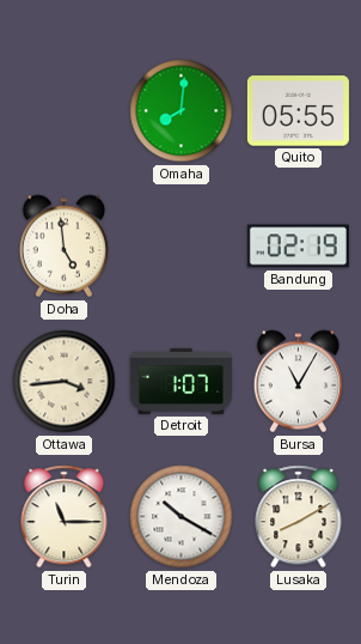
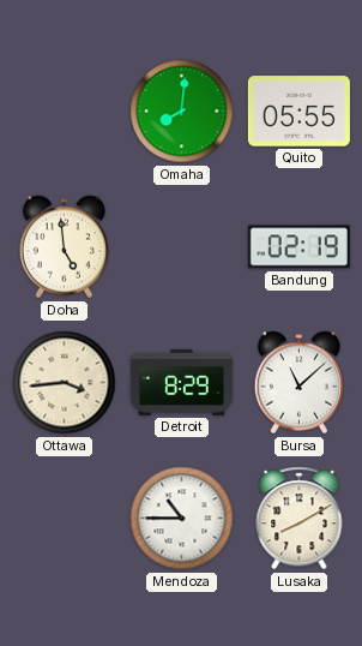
Detroit: 1:07 -> 8:29 (181, 382)
Bursa: 11:05 -> 11:08 (298, 383)
Turin: 11:15 -> none (65, 517)
Mendoza: 10:20 -> 10:45 (182, 519)
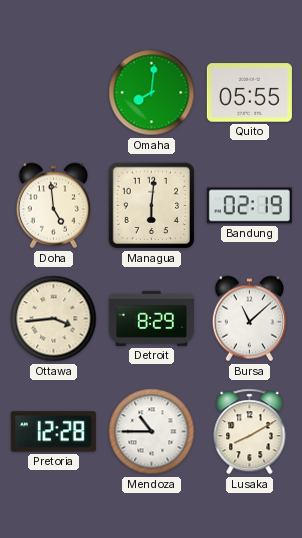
Managua: none -> 6:01 (152, 206)
Pretoria: none -> 12:28 (53, 432)
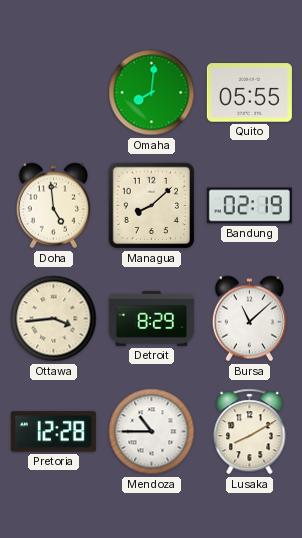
Managua: 6:01 -> 8:08 (152, 206)
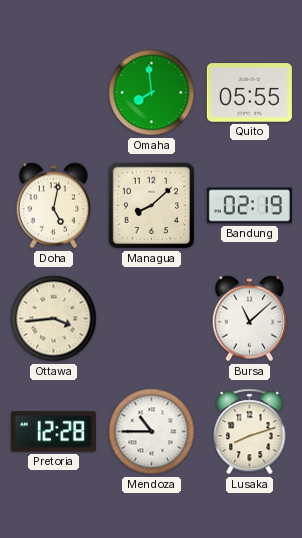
Omaha: 8:01 -> 7:59 (152, 93)
Doha: 4:59 -> 5:02 (53, 206)
Detroit: 8:29 -> none (151, 318)
Lusaka: 8:10 -> 8:12 (250, 432)
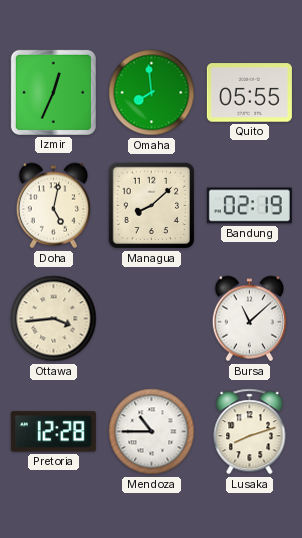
Izmir: none -> 12:34 (53, 92)
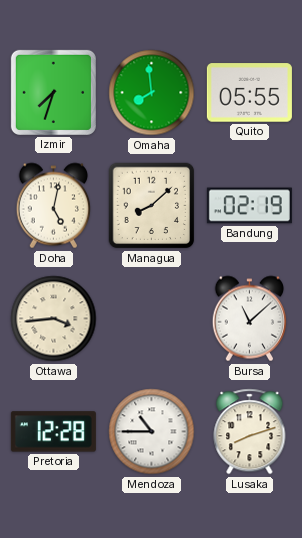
Izmir: 12:34 -> 7:33 (53, 92)
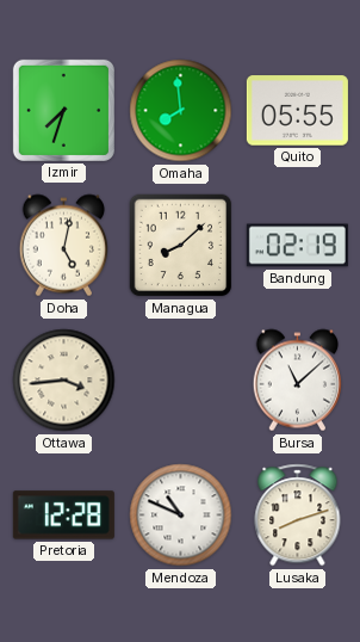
Mendoza: 10:45 -> 10:49 (181, 516)
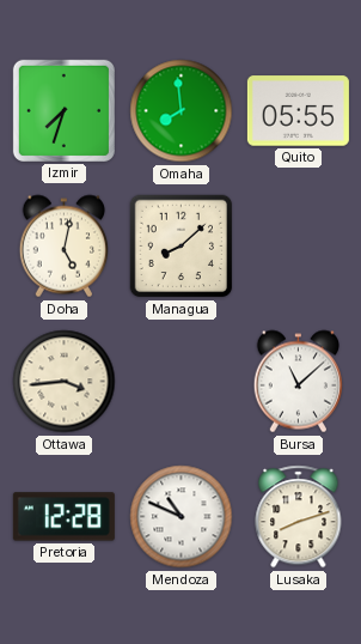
Bandung: 02:19 -> none (297, 246)
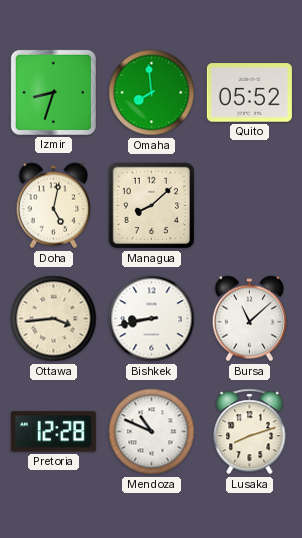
Izmir: 7:33 -> 8:33 (53, 92)
Quito: 05:55 -> 05:52 (249, 93)
Bishkek: none -> 8:43 (152, 319)
